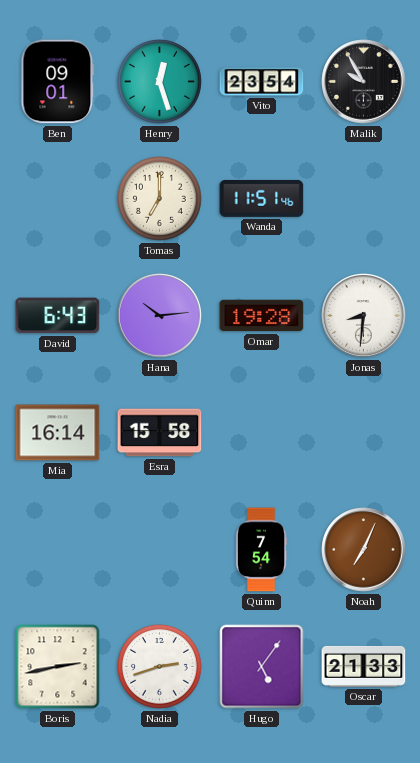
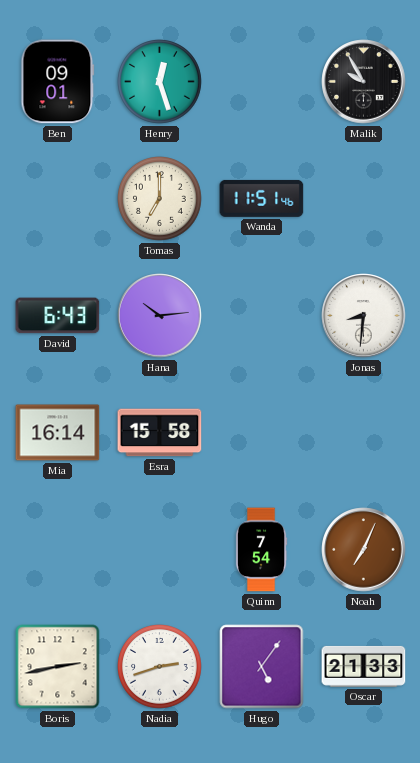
Vito: 23:54 -> none (262, 82)
Omar: 19:28 -> none (262, 316)
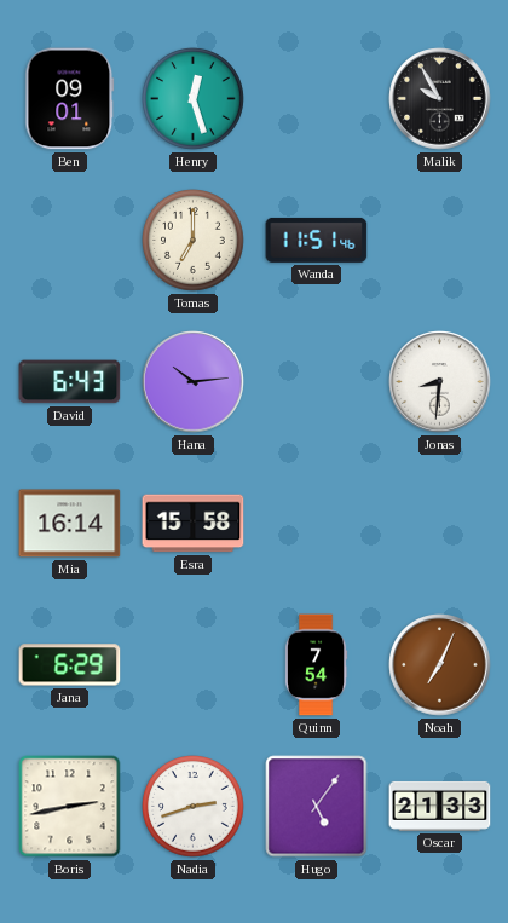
Jana: none -> 6:29 (70, 665)
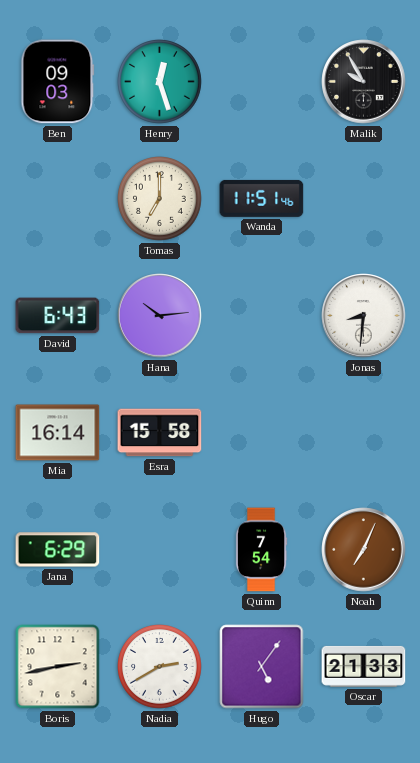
Ben: 09:01 -> 09:03 (58, 82)
Nadia: 2:42 -> 2:40 (160, 667)
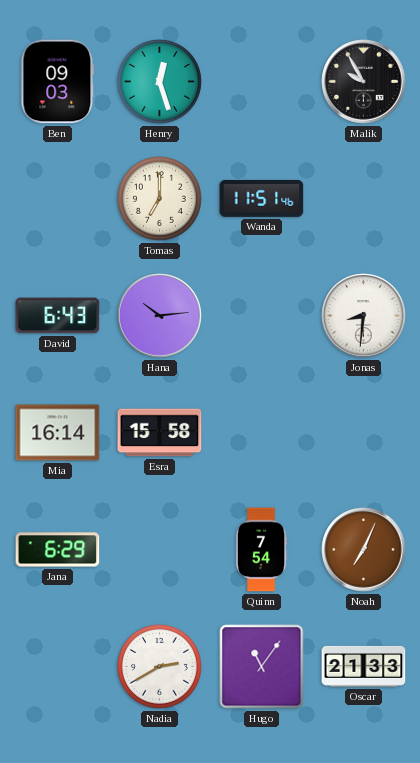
Boris: 2:43 -> none (58, 667)
Hugo: 5:06 -> 11:06 (262, 667)
